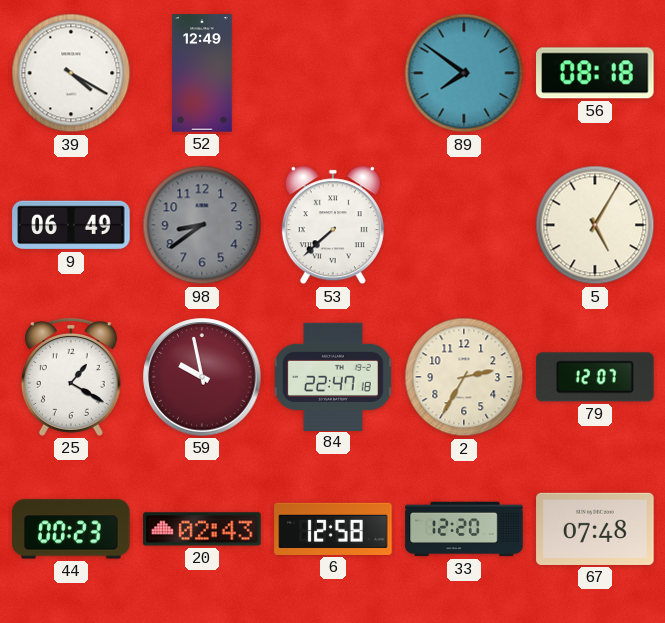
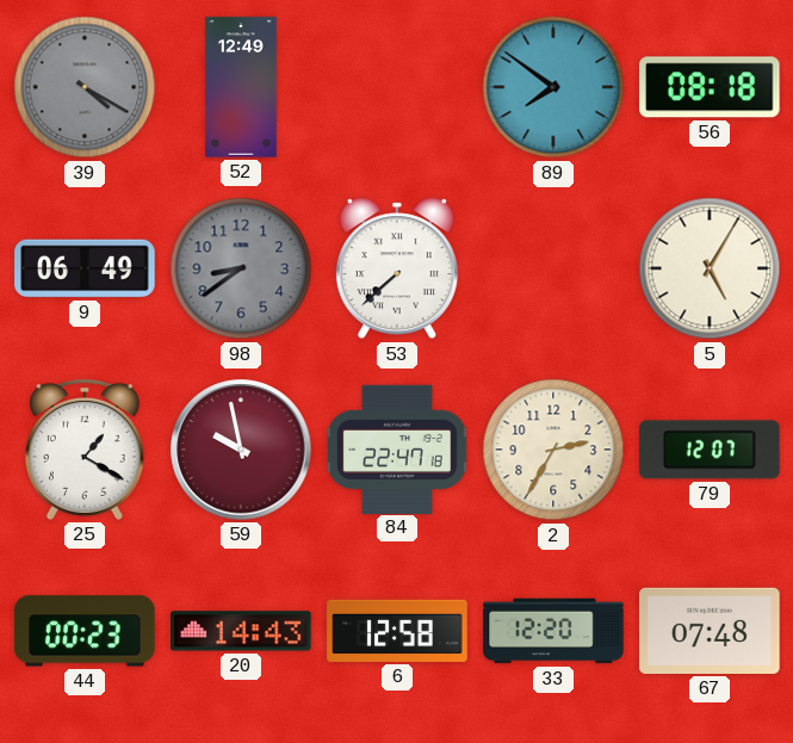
39 dial: white -> grey (85, 87)
20: 02:43 -> 14:43 (241, 631)
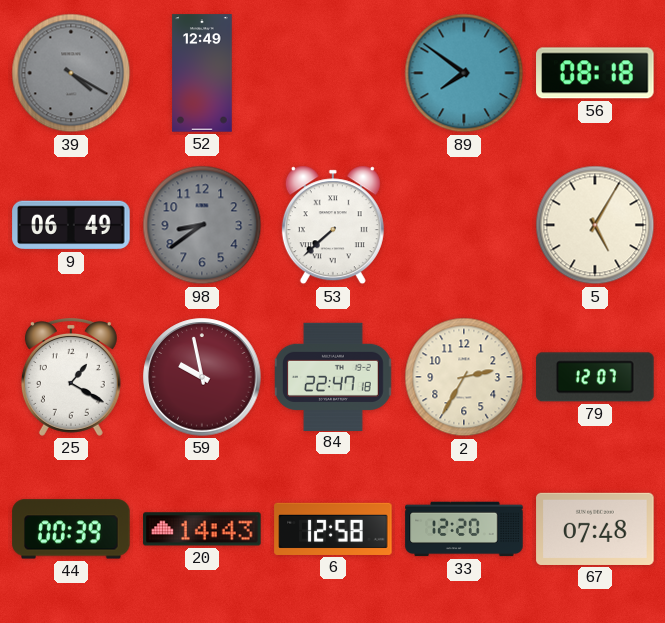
44: 00:23 -> 00:39 (71, 529)
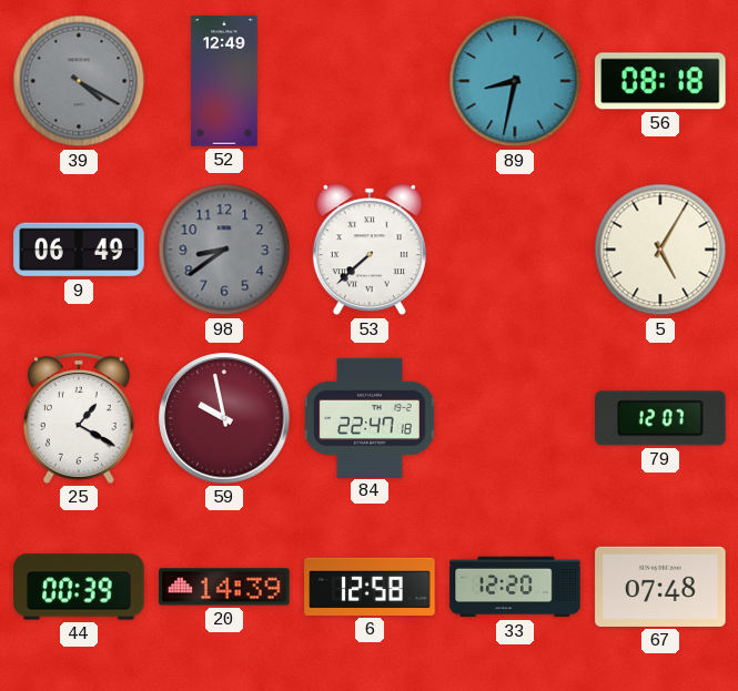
89: 7:51 -> 8:32 (515, 81)
2: 2:35 -> none (464, 377)
20: 14:43 -> 14:39 (224, 587)
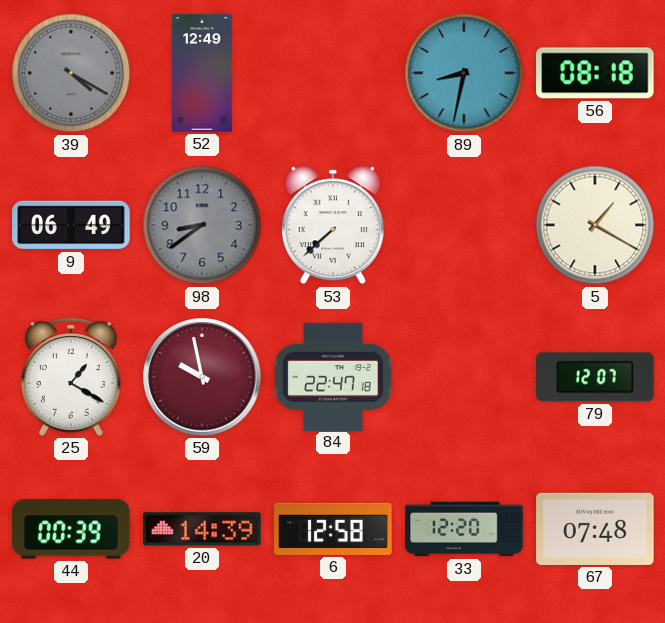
5: 5:05 -> 1:20 (595, 225)
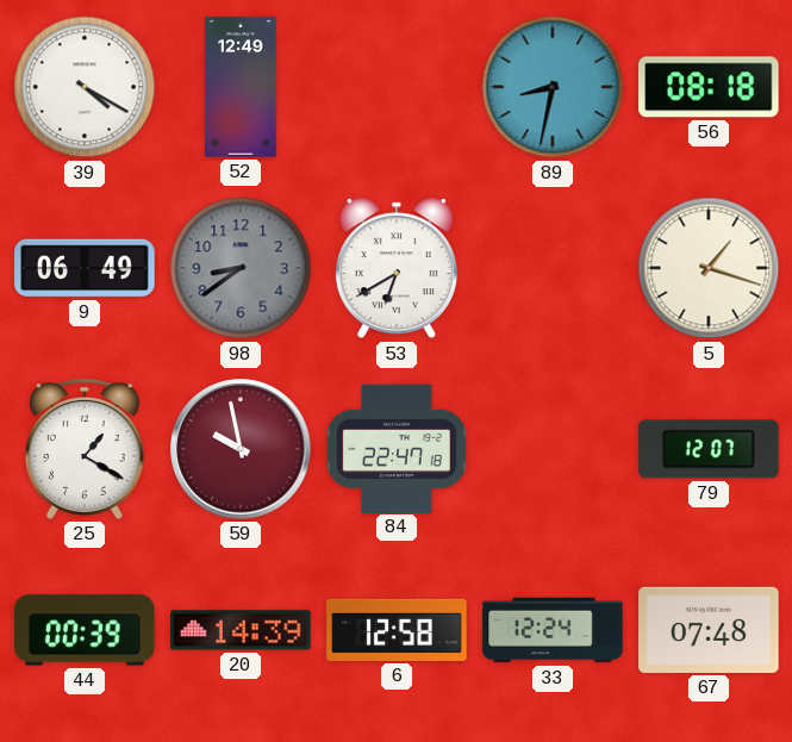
39 dial: grey -> white (85, 87)
53: 7:38 -> 6:40 (397, 268)
5: 1:20 -> 1:18 (709, 268)
33: 12:20 -> 12:24 (553, 630)
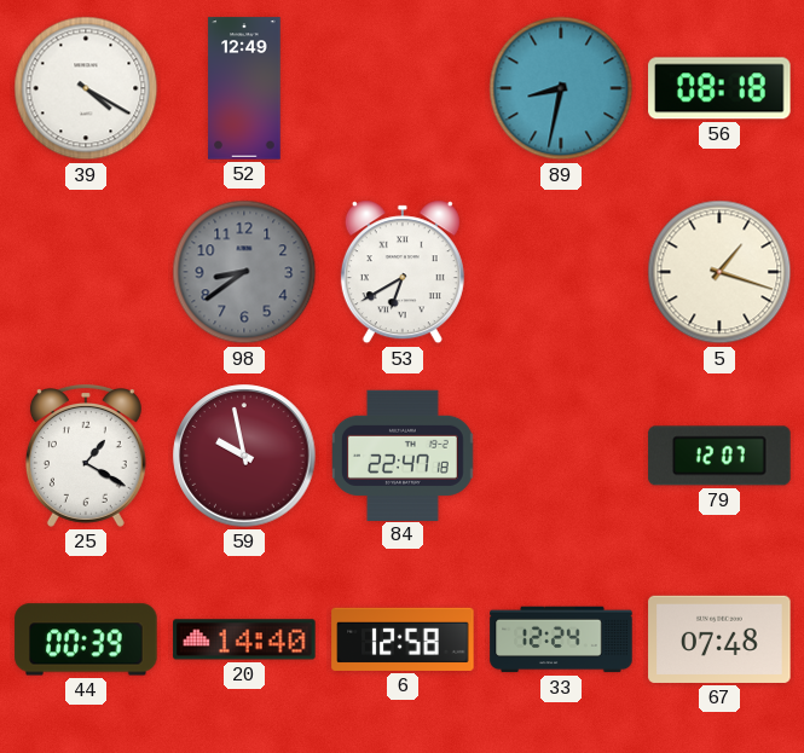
9: 06:49 -> none (85, 268)
20: 14:39 -> 14:40 (244, 639)
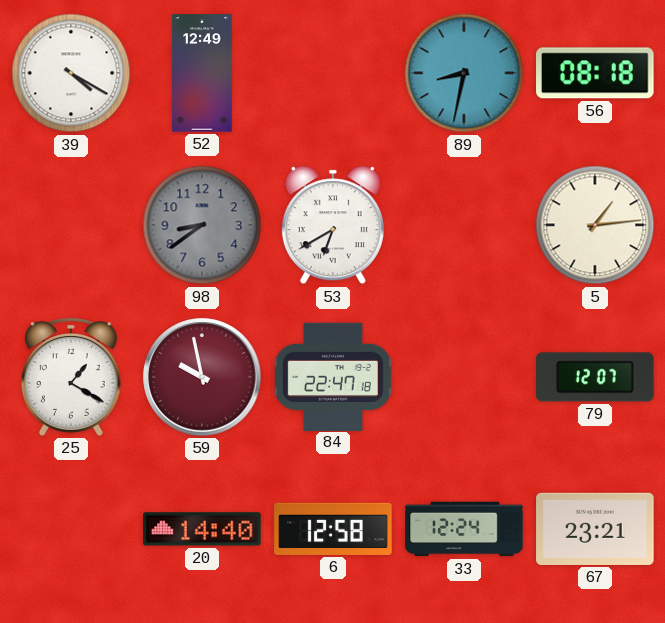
5: 1:18 -> 1:14 (595, 225)
44: 00:39 -> none (86, 639)
67: 07:48 -> 23:21 (595, 529)
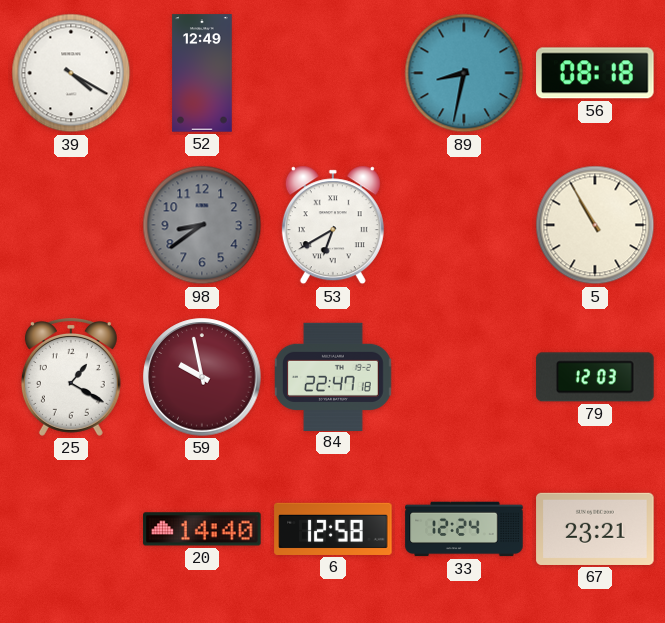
5: 1:14 -> 10:55 (595, 225)
79: 12:07 -> 12:03 (595, 377)
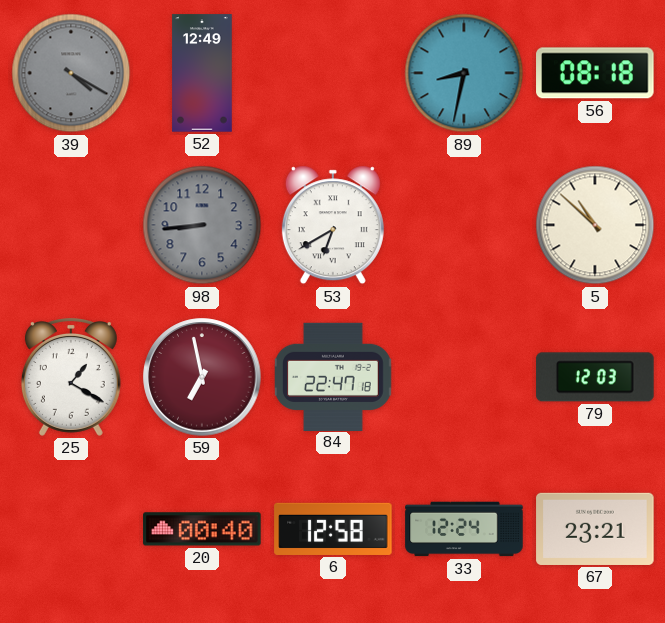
39 dial: white -> grey (71, 73)
98: 8:39 -> 8:44 (202, 225)
5: 10:55 -> 10:52 (595, 225)
59: 9:58 -> 6:58 (202, 377)
20: 14:40 -> 00:40 (202, 529)
